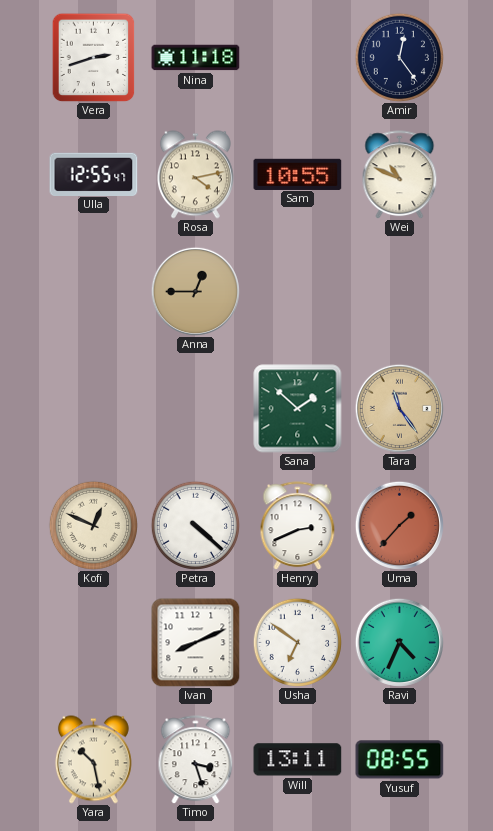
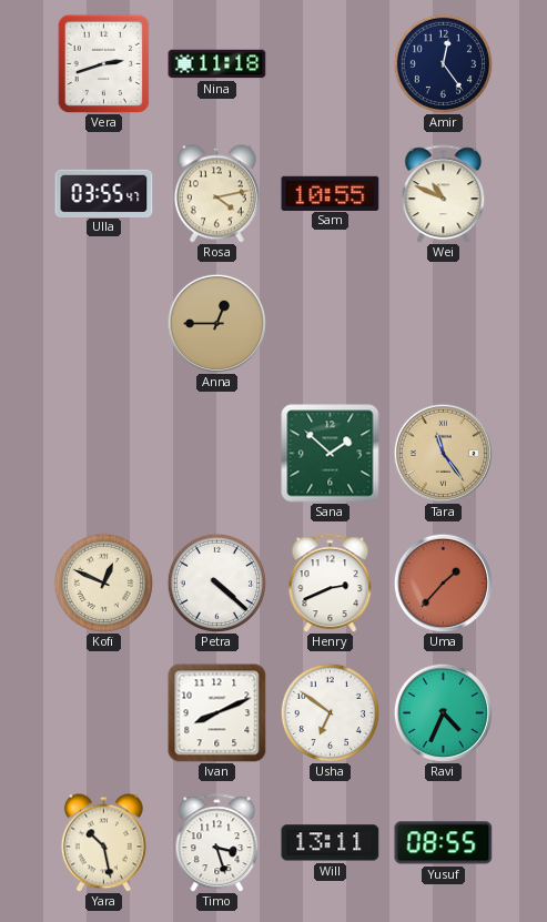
Ulla: 12:55 -> 03:55 (104, 193)
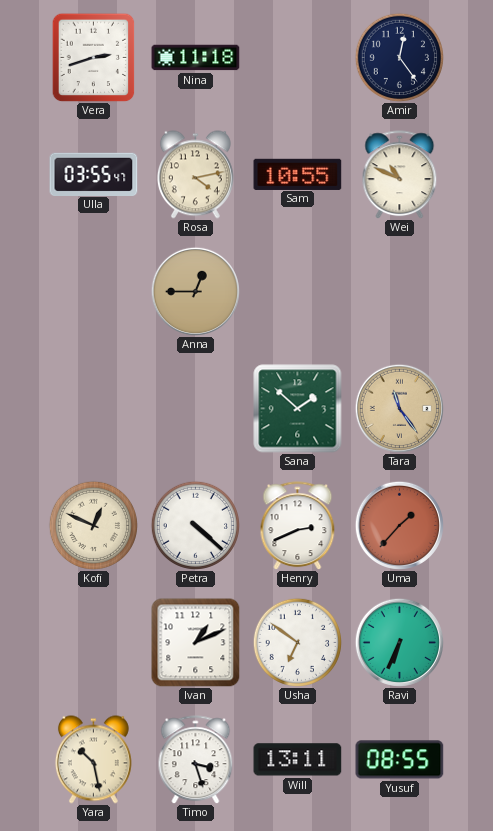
Ivan: 8:11 -> 1:11 (196, 643)
Ravi: 4:34 -> 6:34 (399, 642)
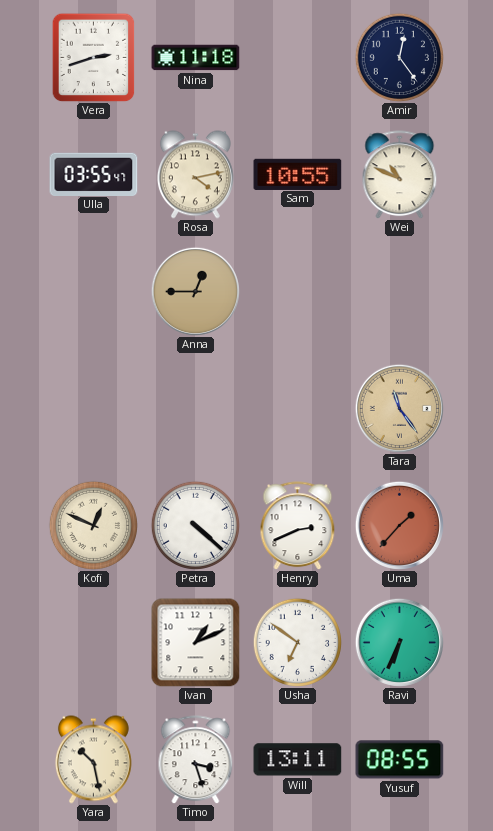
Sana: 1:52 -> none (298, 409)
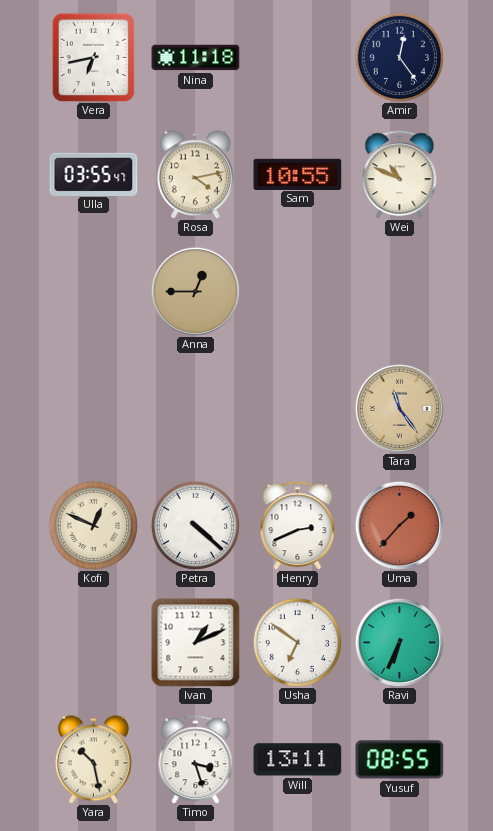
Vera: 2:42 -> 6:43 (94, 57)
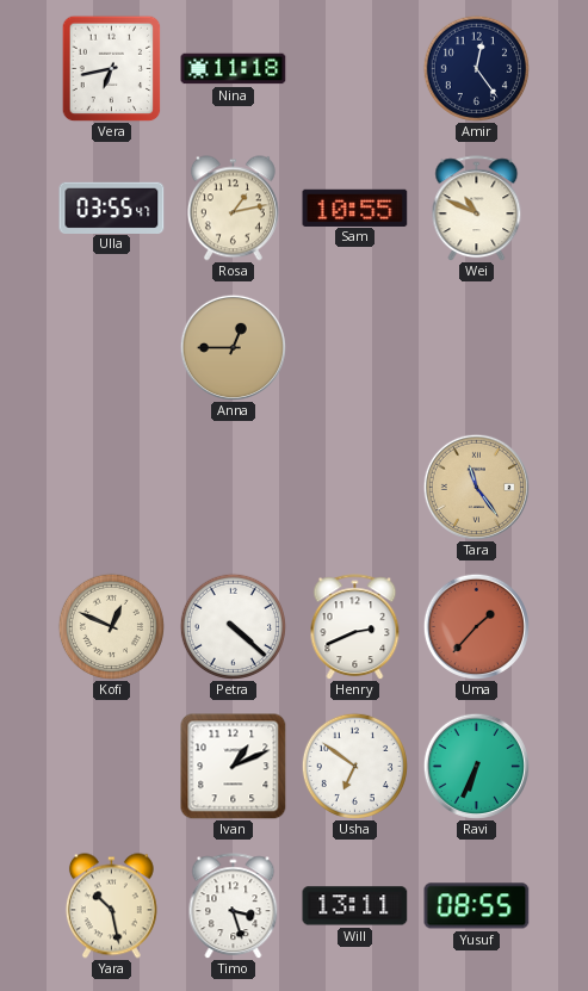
Rosa: 4:13 -> 1:13 (233, 209)
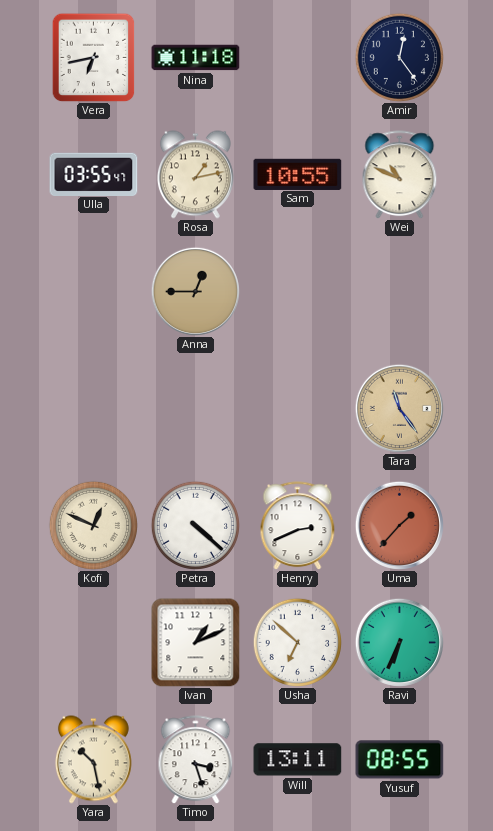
Usha: 6:51 -> 6:52 (297, 642)
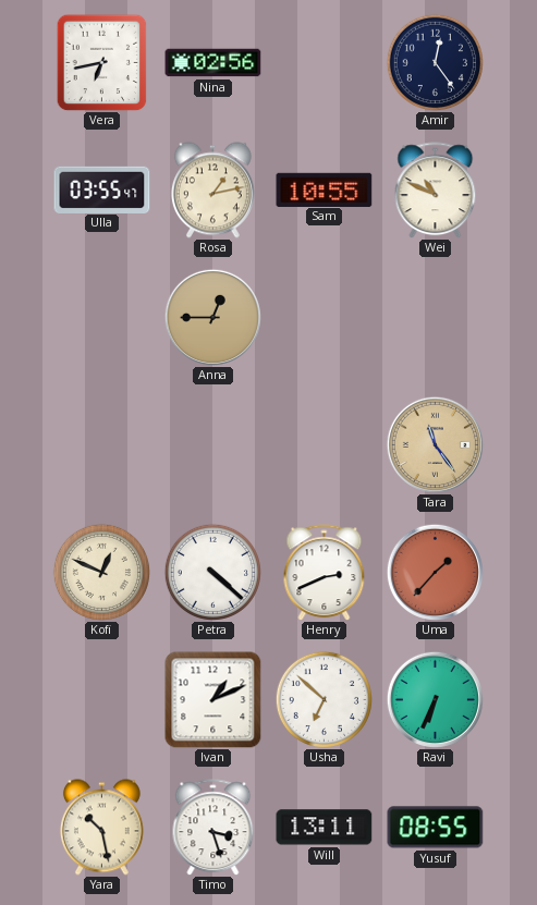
Nina: 11:18 -> 02:56 (213, 63)
